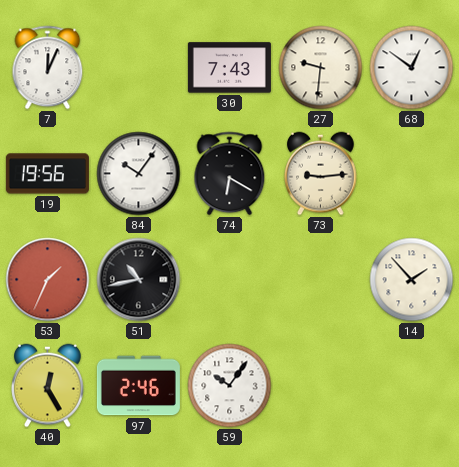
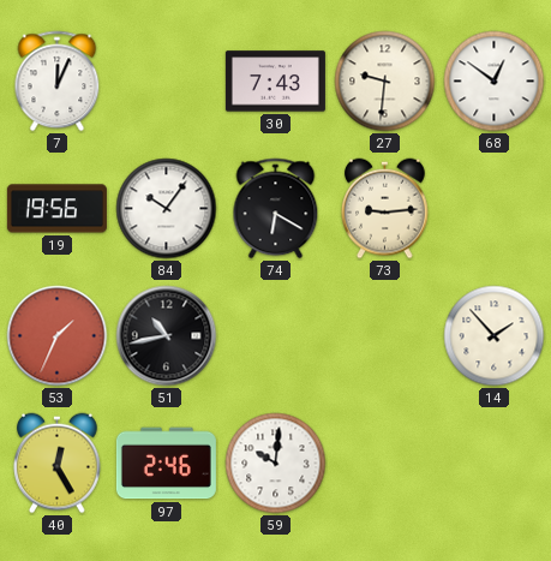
59: 10:06 -> 10:01 (276, 464)
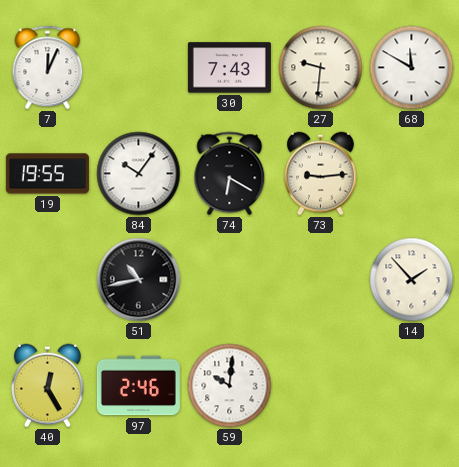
68: 12:51 -> 11:50 (412, 68)
19: 19:56 -> 19:55 (47, 174)
53: 1:34 -> none (58, 336)
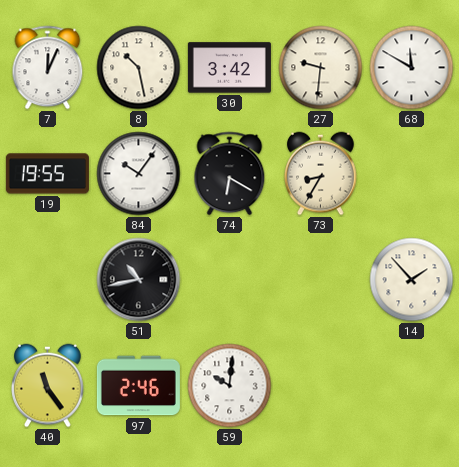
8: none -> 10:28 (139, 68)
30: 7:43 -> 3:42 (229, 68)
73: 9:14 -> 8:35 (321, 174)
40: 12:25 -> 11:24 (48, 386)
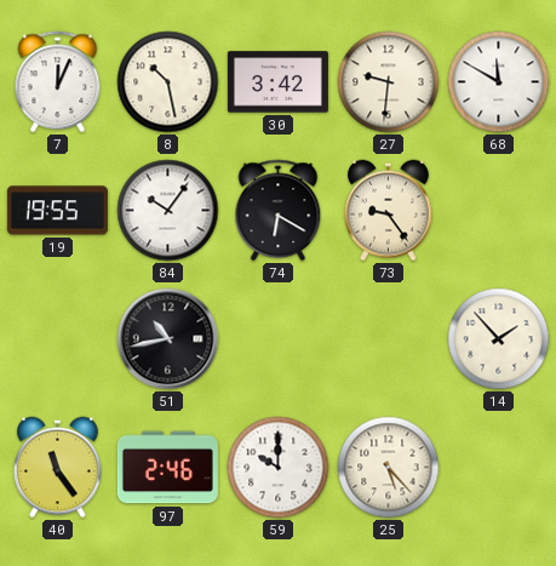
73: 8:35 -> 9:24 (389, 211)
59: 10:01 -> 10:00 (279, 468)
25: none -> 5:23 (389, 468)
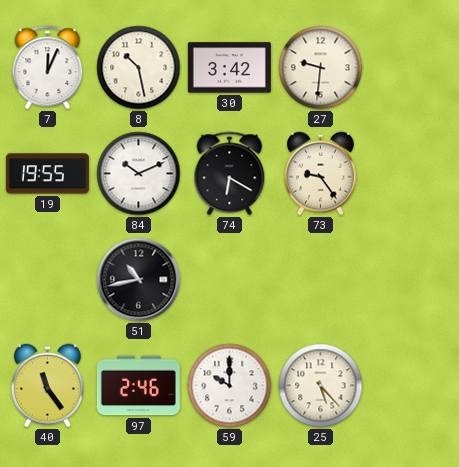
68: 11:50 -> none (499, 82)
84: 10:06 -> 10:11 (139, 174)
14: 1:53 -> none (499, 339)
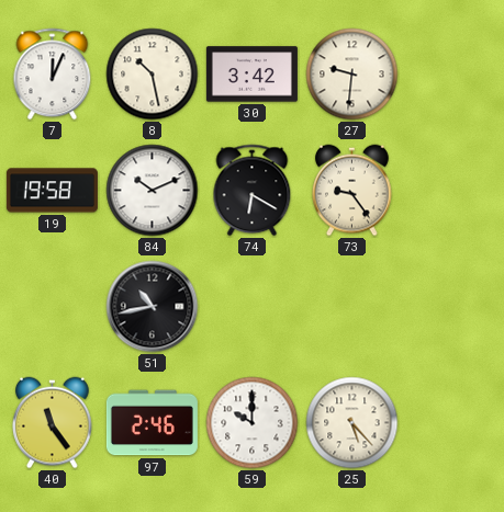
19: 19:55 -> 19:58 (52, 191)
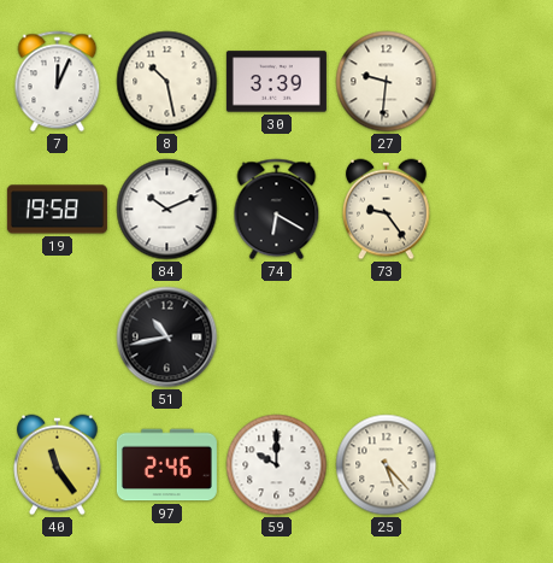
30: 3:42 -> 3:39 (276, 82)
